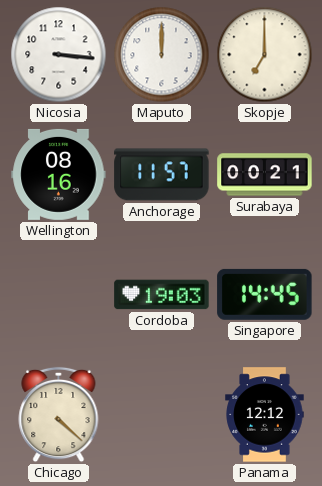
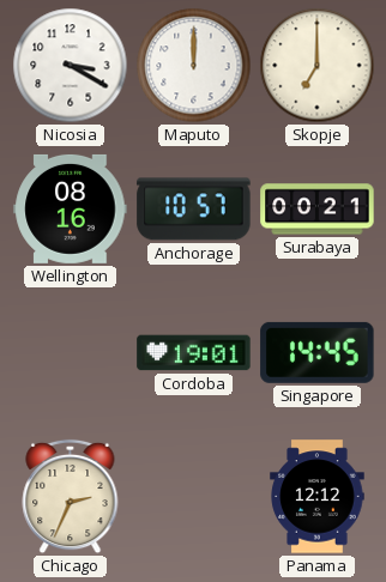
Nicosia: 3:16 -> 3:20 (71, 66)
Anchorage: 11:57 -> 10:57 (194, 210)
Cordoba: 19:03 -> 19:01 (194, 353)
Chicago: 4:22 -> 2:34 (71, 497)
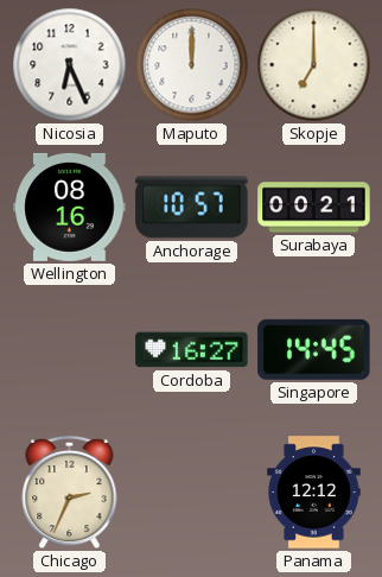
Nicosia: 3:20 -> 6:26 (70, 65)
Cordoba: 19:01 -> 16:27 (192, 350)
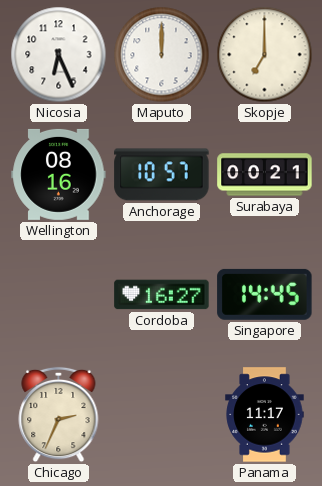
Panama: 12:12 -> 11:17 (265, 415)
